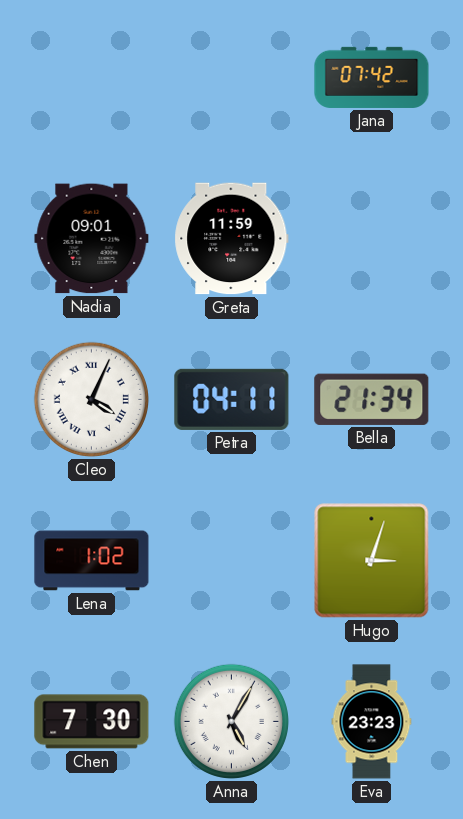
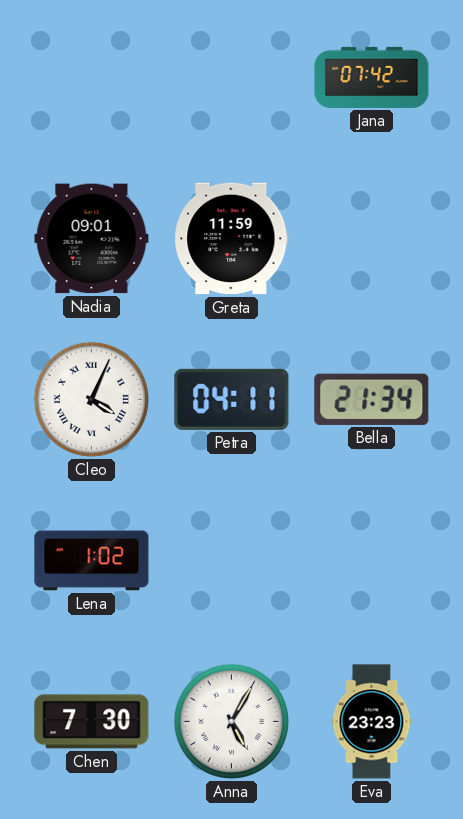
Hugo: 3:03 -> none (372, 561)
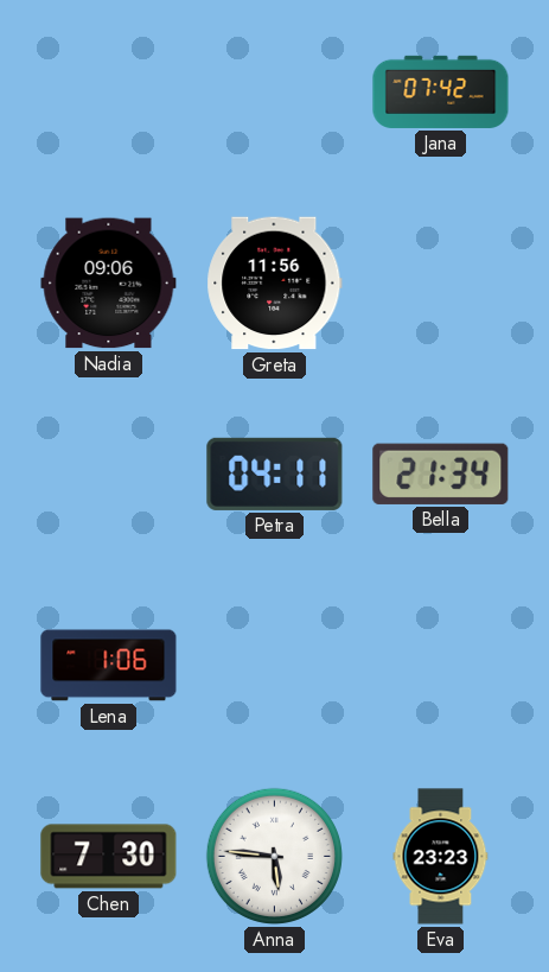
Nadia: 09:01 -> 09:06 (109, 284)
Greta: 11:59 -> 11:56 (275, 284)
Cleo: 4:04 -> none (91, 399)
Lena: 1:02 -> 1:06 (109, 666)
Anna: 5:05 -> 5:46 (274, 856)
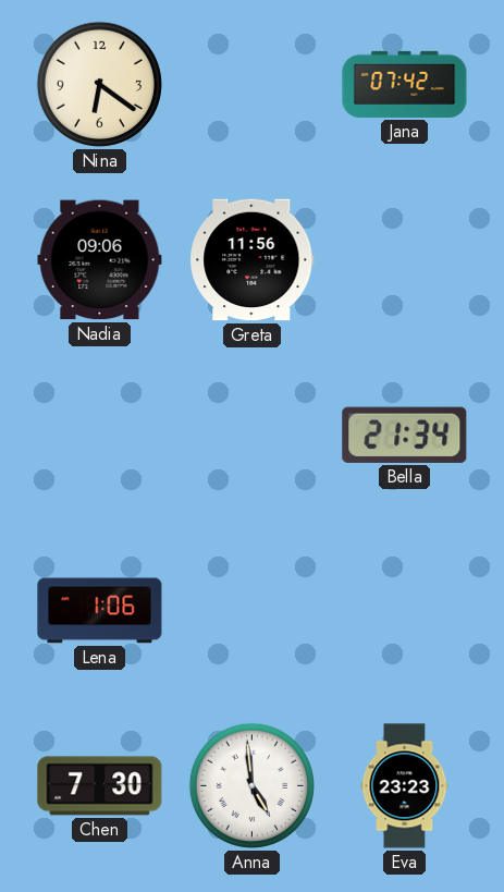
Nina: none -> 6:21 (99, 84)
Petra: 04:11 -> none (275, 474)
Anna: 5:46 -> 4:59 (251, 785)
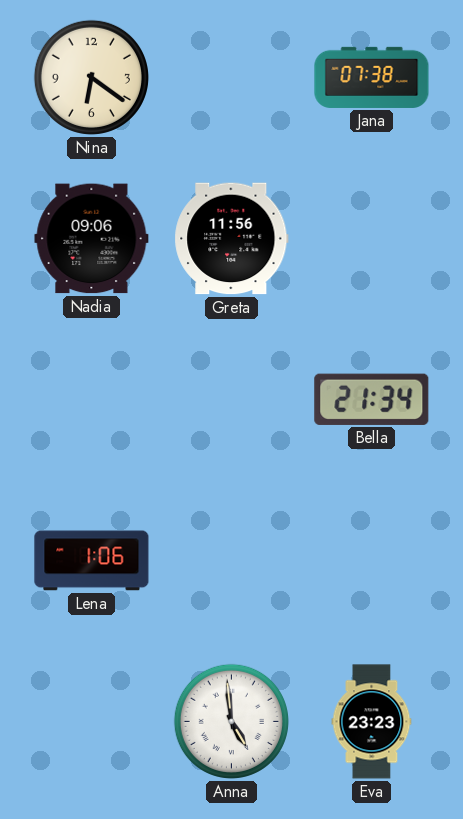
Jana: 07:42 -> 07:38 (372, 77)
Chen: 7:30 -> none (100, 786)
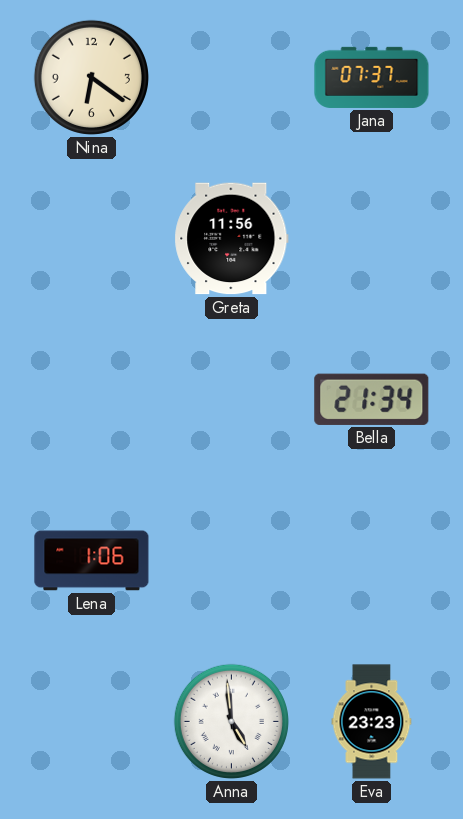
Jana: 07:38 -> 07:37 (372, 77)
Nadia: 09:06 -> none (92, 239)
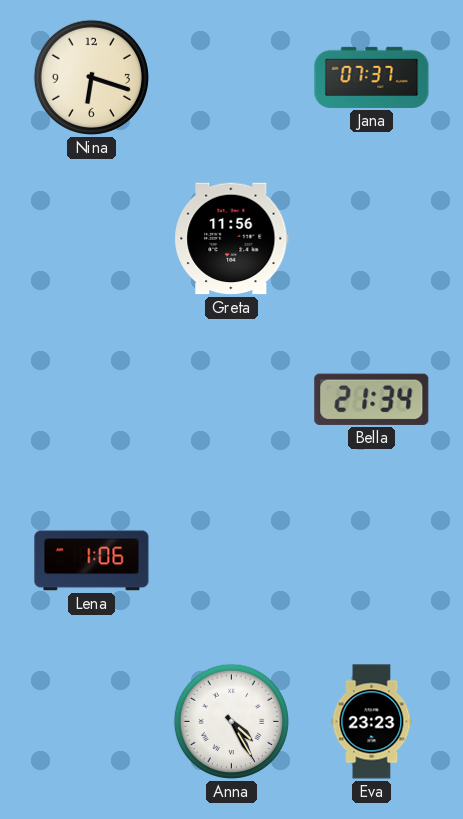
Nina: 6:21 -> 6:18 (91, 77)
Anna: 4:59 -> 4:25 (231, 721)
